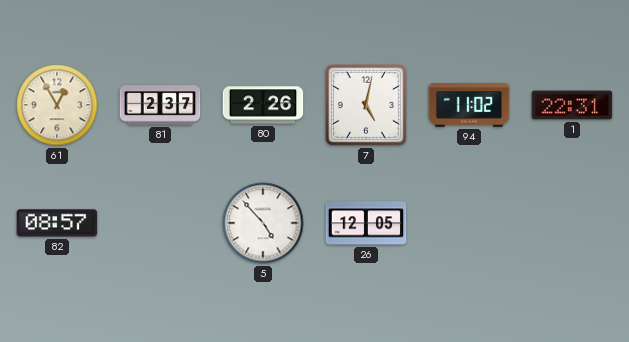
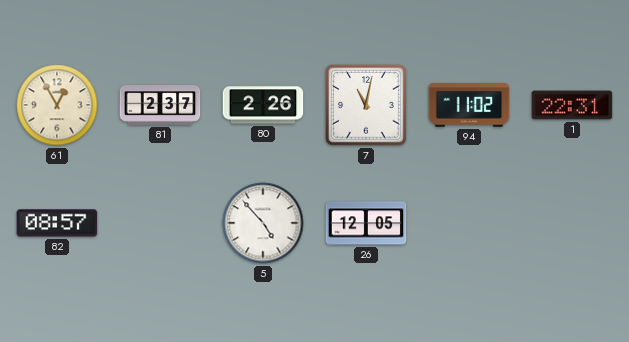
7: 5:02 -> 11:02 (366, 105)
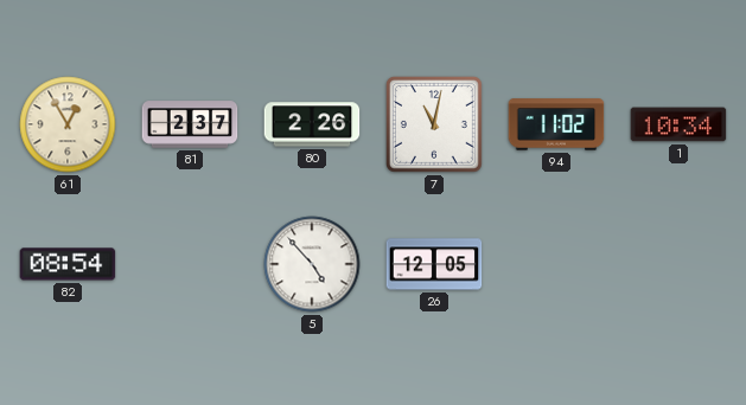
1: 22:31 -> 10:34 (678, 124)
82: 08:57 -> 08:54 (68, 264)
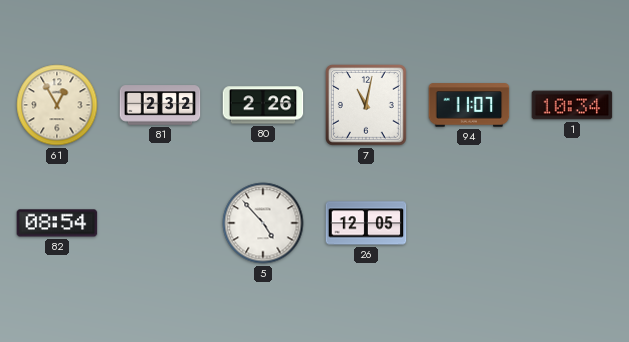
81: 2:37 -> 2:32 (160, 105)
94: 11:02 -> 11:07 (469, 105)
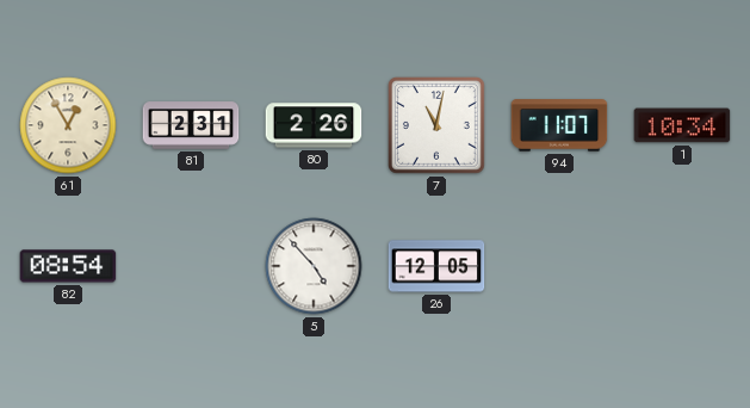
81: 2:32 -> 2:31 (191, 125)
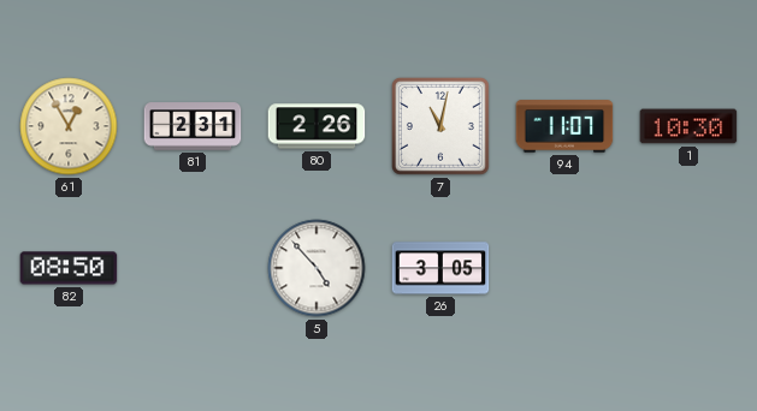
1: 10:34 -> 10:30 (688, 126)
82: 08:54 -> 08:50 (69, 268)
26: 12:05 -> 3:05 (440, 268)
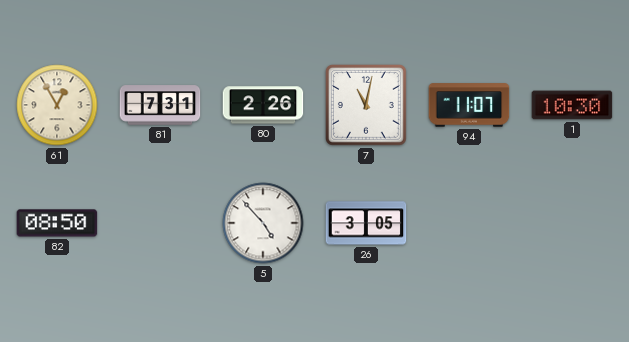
81: 2:31 -> 7:31 (160, 105)
